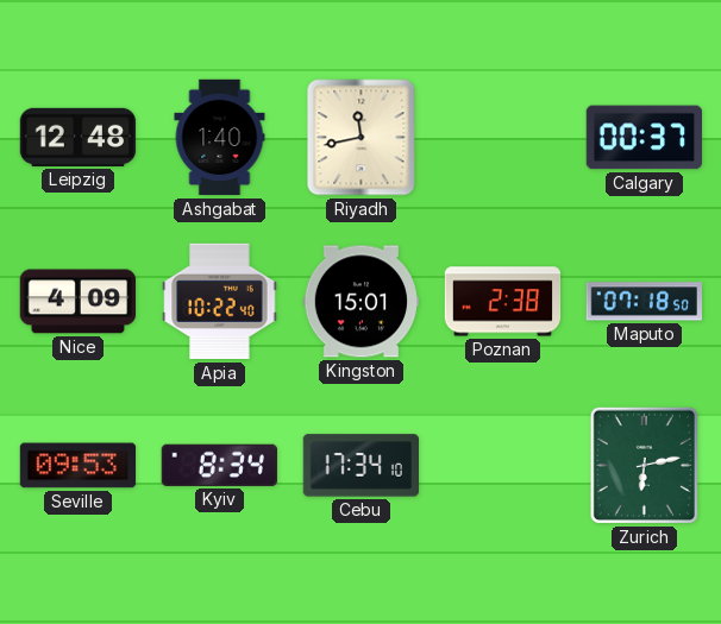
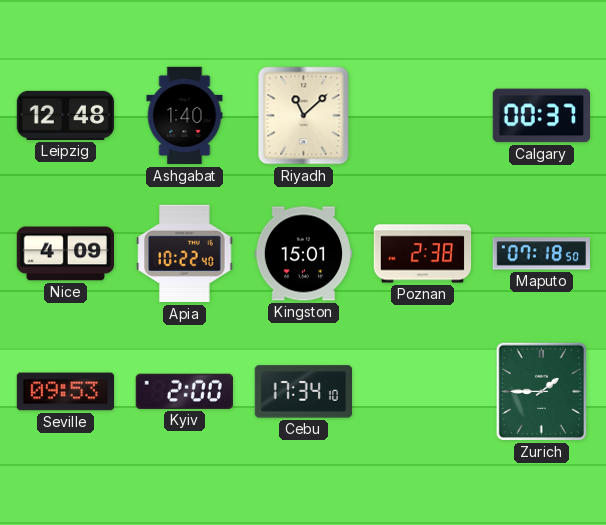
Riyadh: 11:43 -> 11:08 (304, 116)
Kyiv: 8:34 -> 2:00 (184, 391)
Zurich: 6:13 -> 1:45 (541, 391)
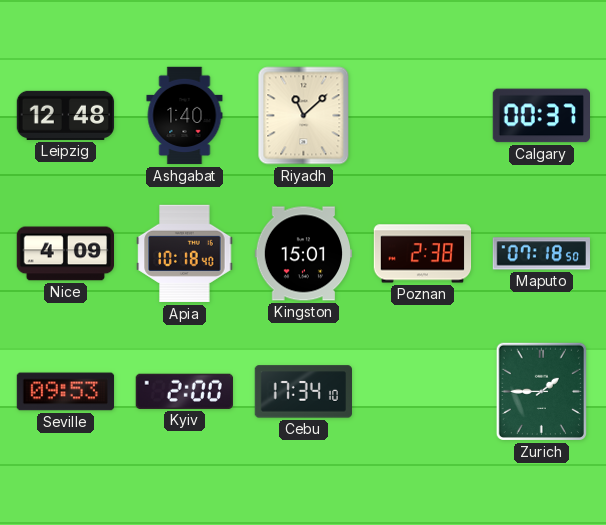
Apia: 10:22 -> 10:18 (185, 254)
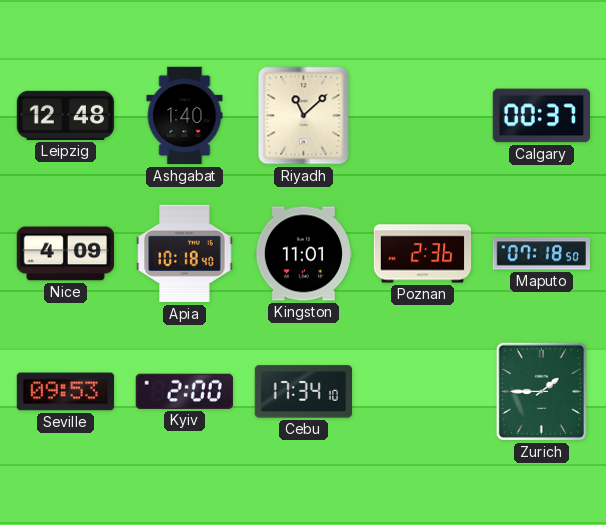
Kingston: 15:01 -> 11:01 (304, 254)
Poznan: 2:38 -> 2:36 (423, 254)
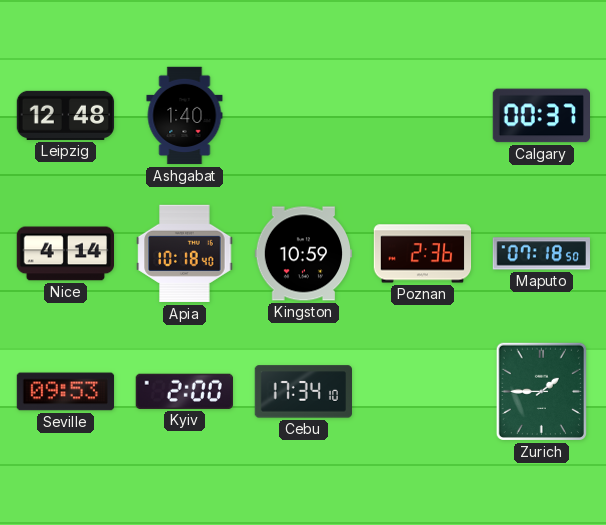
Riyadh: 11:08 -> none (304, 116)
Nice: 4:09 -> 4:14 (65, 254)
Kingston: 11:01 -> 10:59 (304, 254)
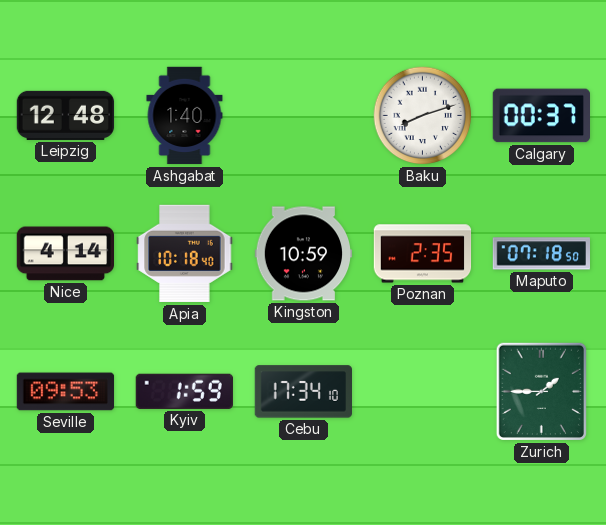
Baku: none -> 8:12 (423, 116)
Poznan: 2:36 -> 2:35 (423, 254)
Kyiv: 2:00 -> 1:59 (184, 391)
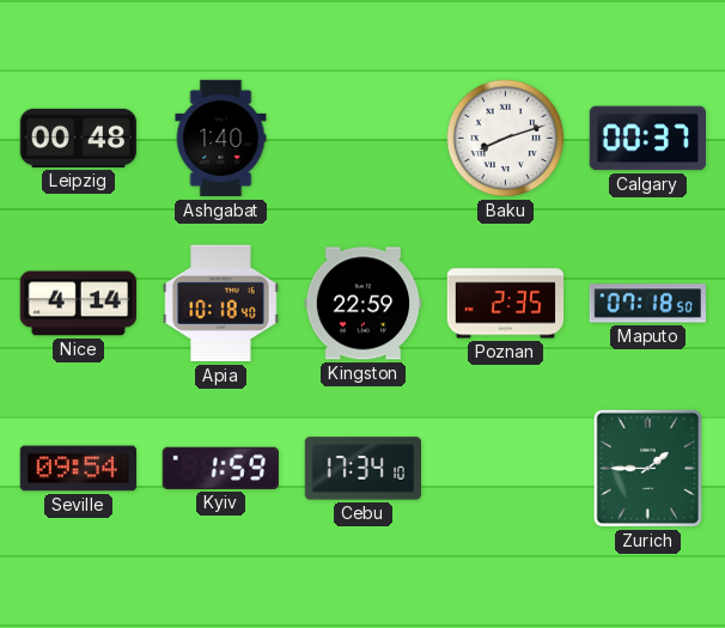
Leipzig: 12:48 -> 00:48 (79, 138)
Kingston: 10:59 -> 22:59 (364, 304)
Seville: 09:53 -> 09:54 (79, 469)
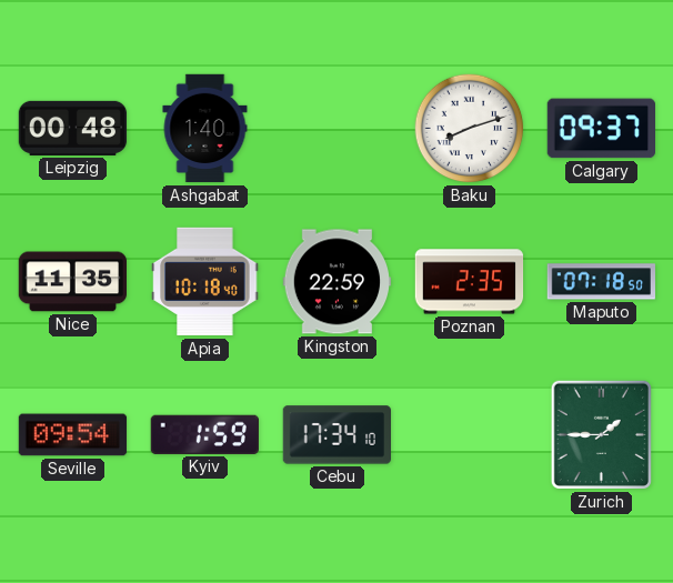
Calgary: 00:37 -> 09:37 (601, 129)
Nice: 4:14 -> 11:35 (72, 282)
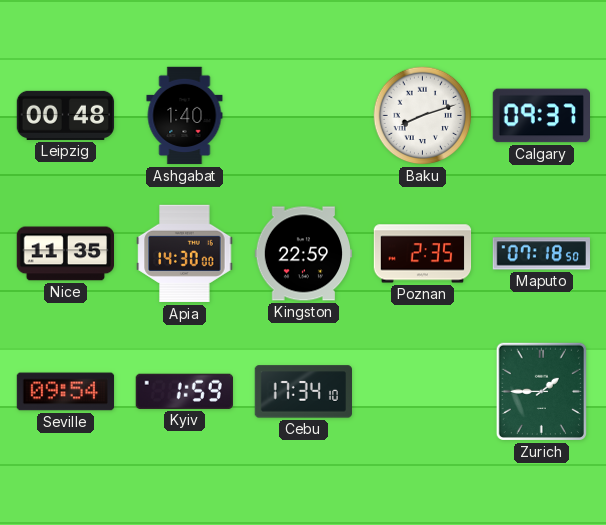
Apia: 10:18 -> 14:30 (185, 254)
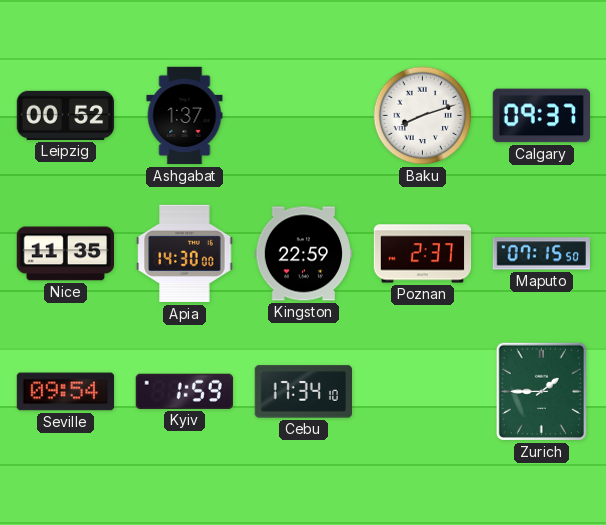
Leipzig: 00:48 -> 00:52 (66, 115)
Ashgabat: 1:40 -> 1:37 (185, 116)
Poznan: 2:35 -> 2:37 (423, 254)
Maputo: 07:18 -> 07:15 (541, 254)
